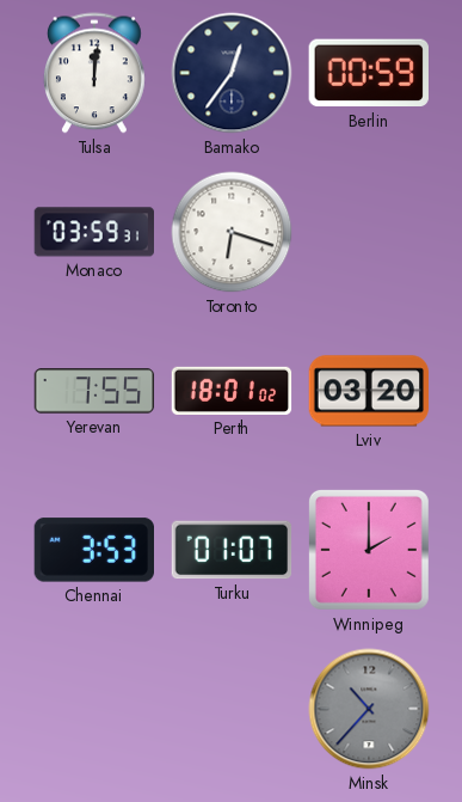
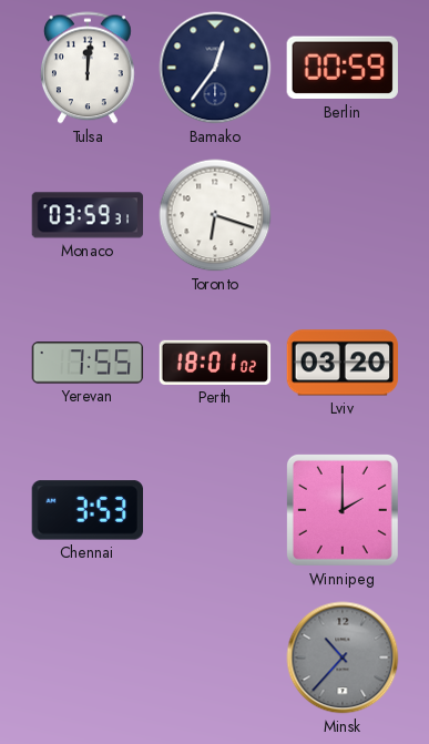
Turku: 01:07 -> none (232, 550)
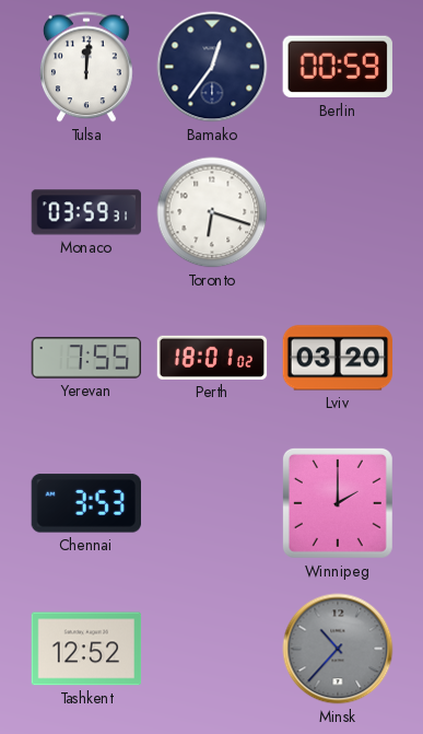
Tashkent: none -> 12:52 (86, 649)
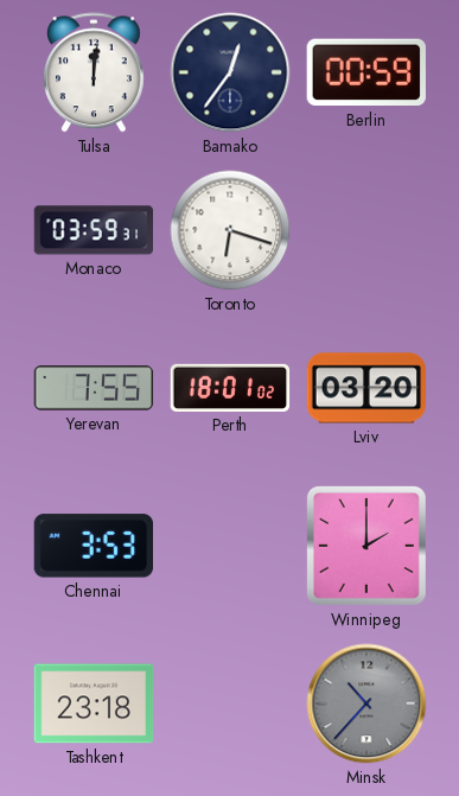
Tashkent: 12:52 -> 23:18 (94, 703)
